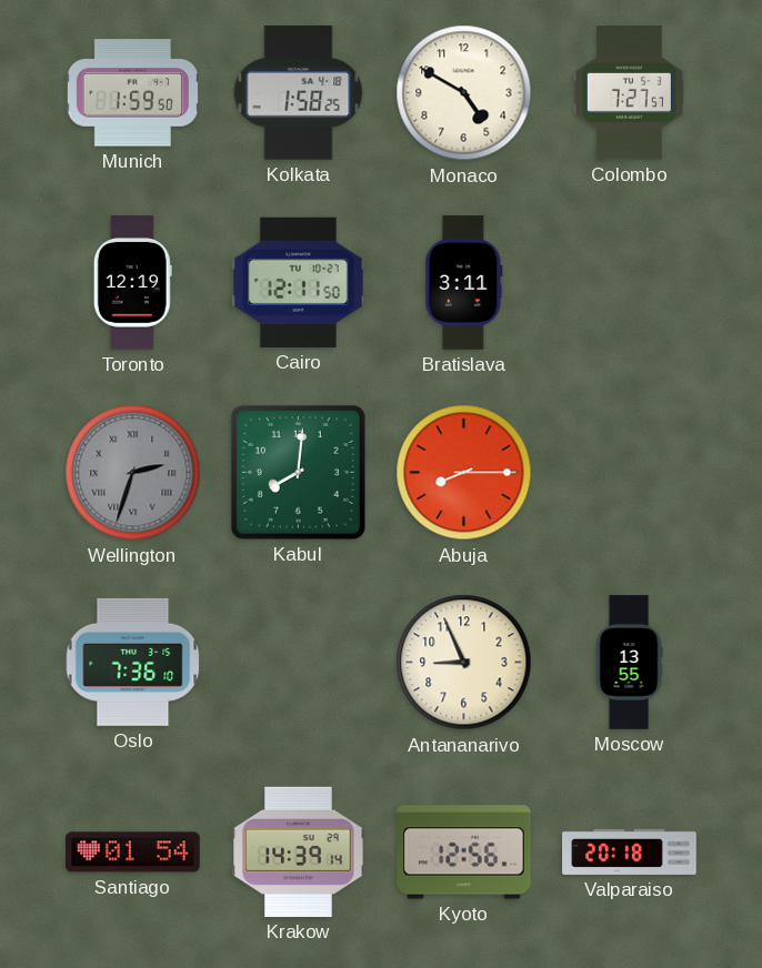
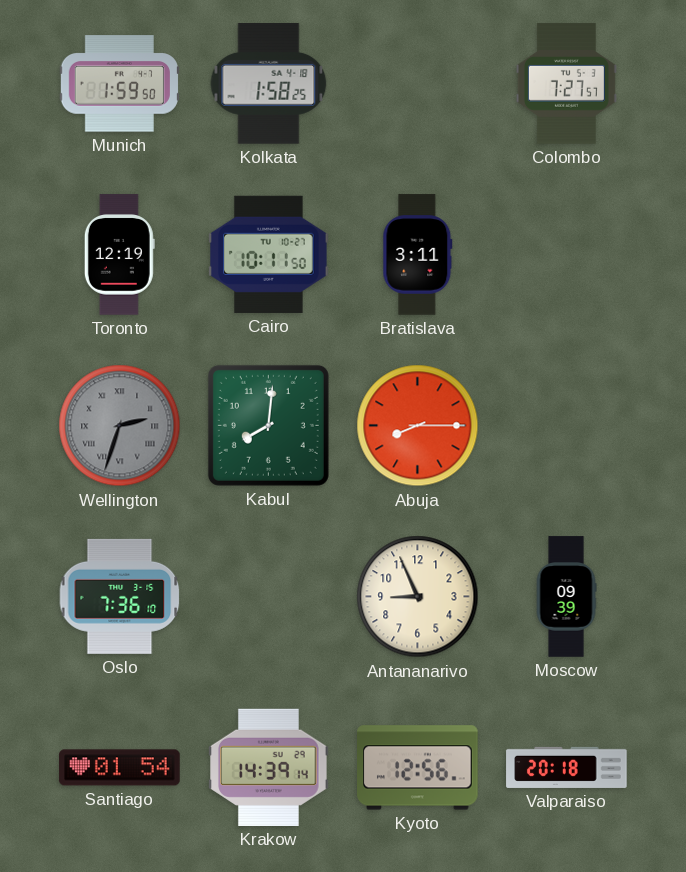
Monaco: 4:50 -> none (464, 93)
Cairo: 12:11 -> 10:11 (269, 254)
Moscow: 13:55 -> 09:39 (566, 597)
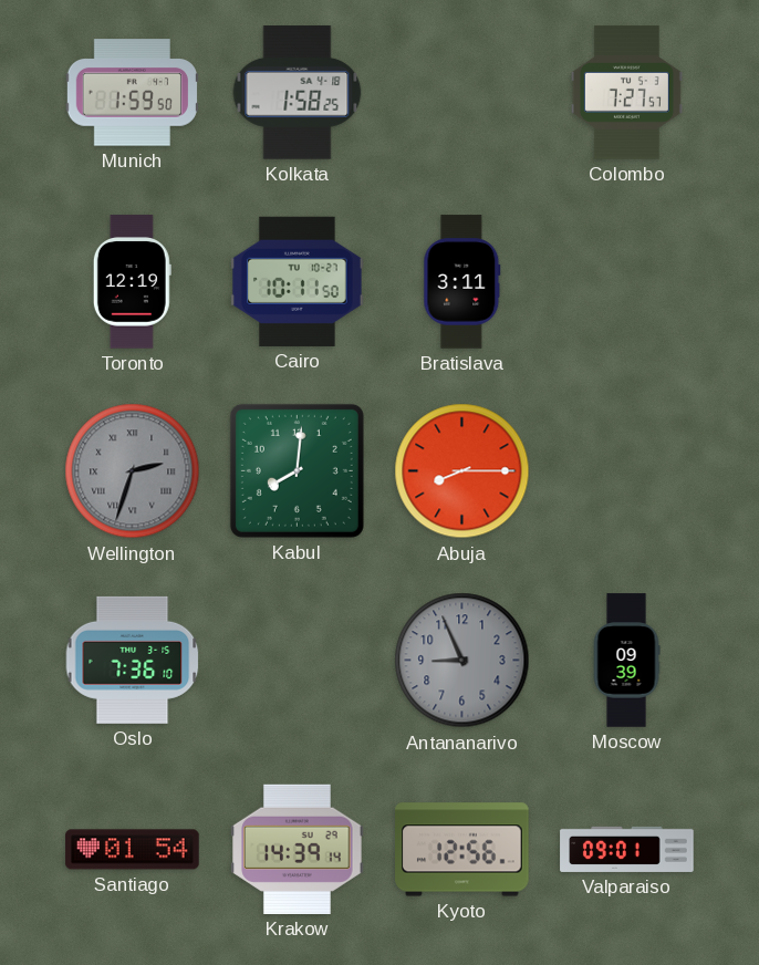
Antananarivo dial: cream -> grey (462, 661)
Valparaiso: 20:18 -> 09:01 (627, 849)
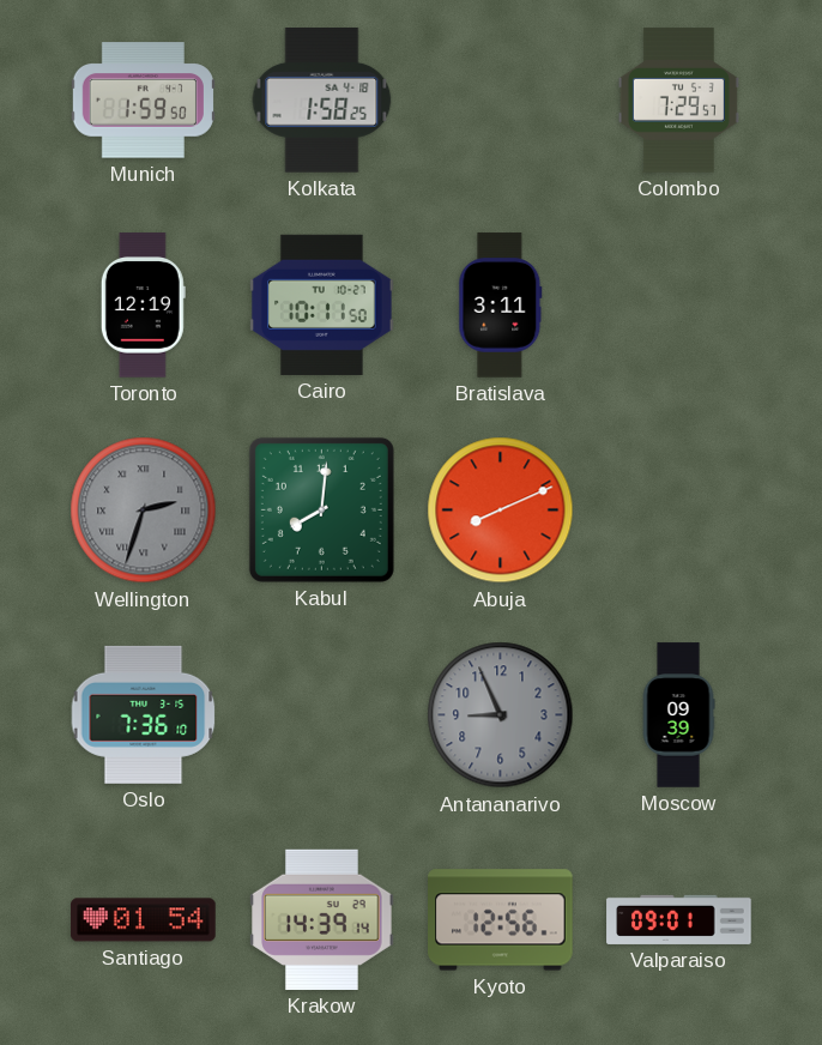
Colombo: 7:27 -> 7:29 (678, 101)
Abuja: 8:15 -> 8:11 (501, 511)
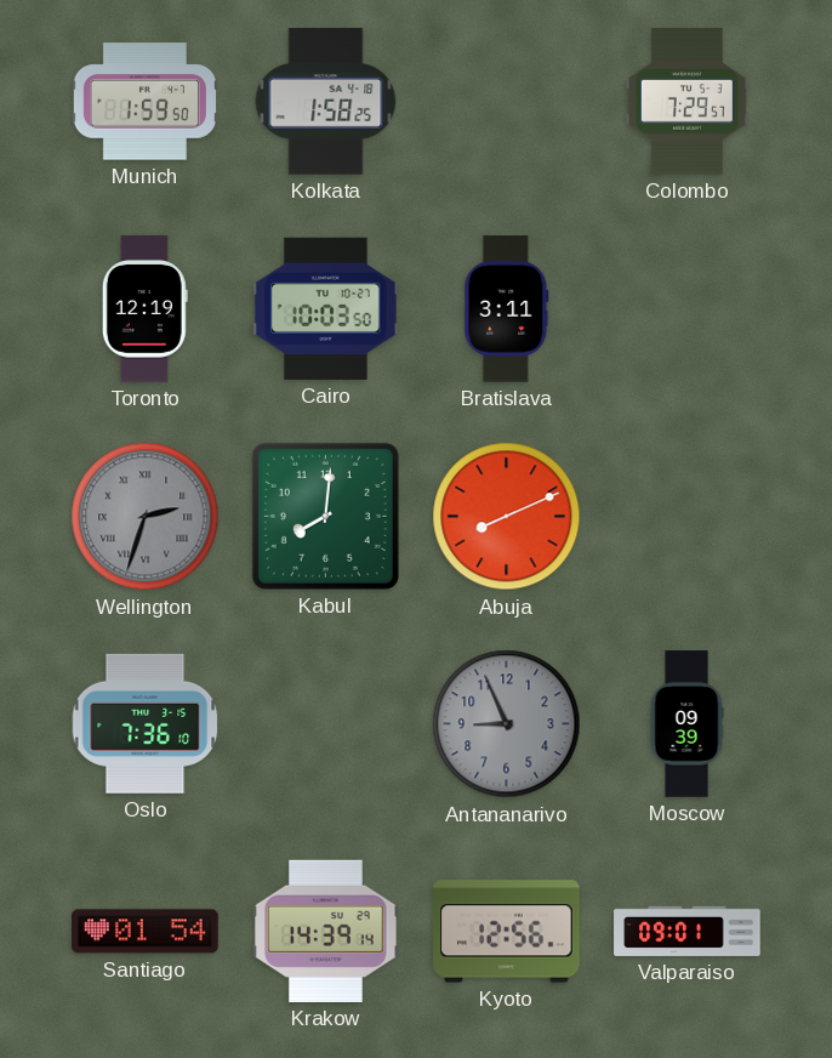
Cairo: 10:11 -> 10:03 (326, 308)
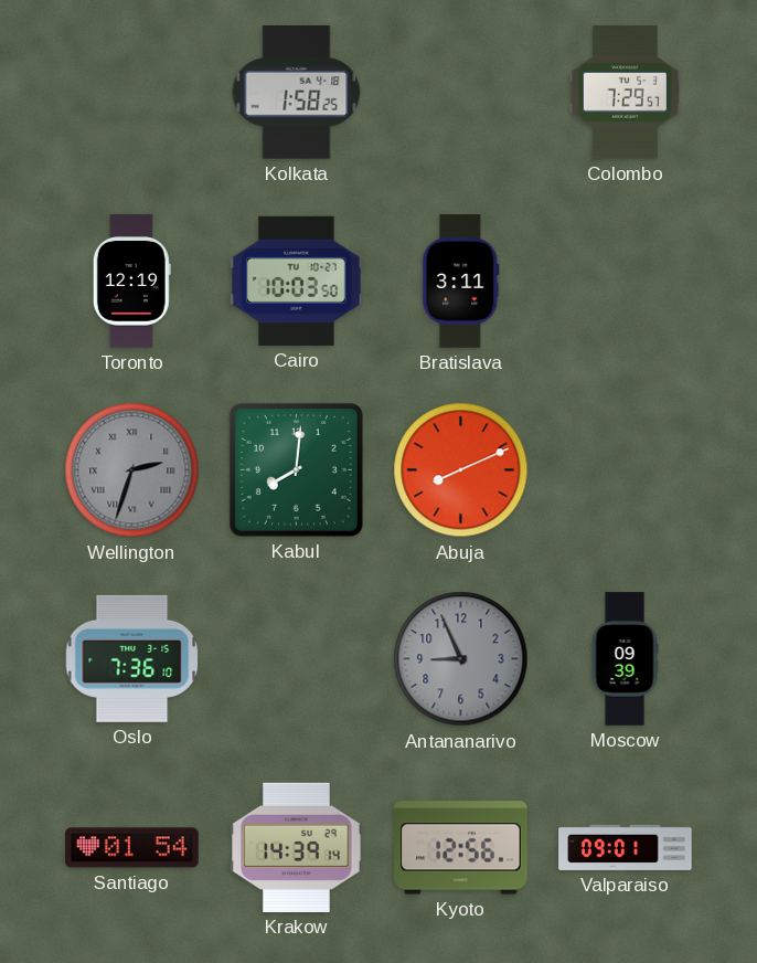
Munich: 1:59 -> none (144, 102)
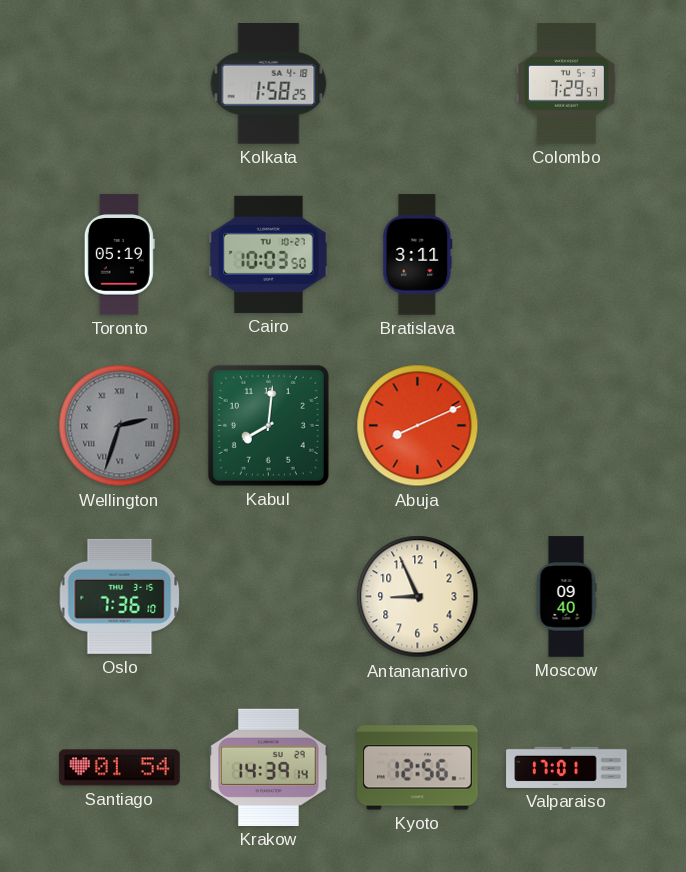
Toronto: 12:19 -> 05:19 (119, 255)
Antananarivo dial: grey -> cream (418, 597)
Moscow: 09:39 -> 09:40 (566, 597)
Valparaiso: 09:01 -> 17:01 (567, 767)
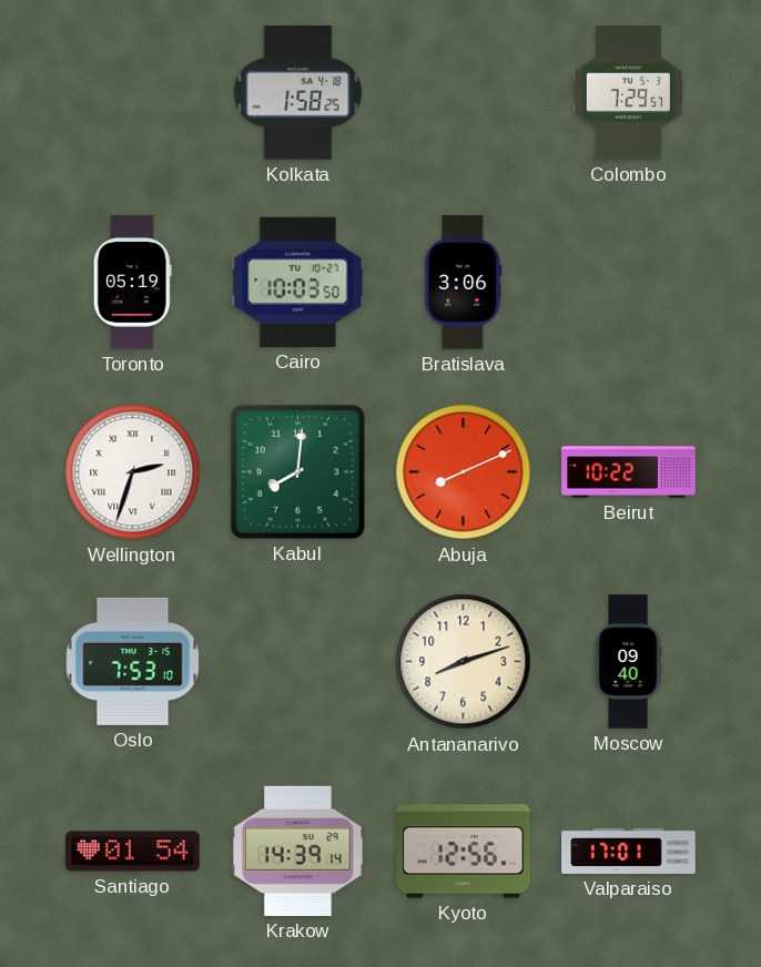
Bratislava: 3:11 -> 3:06 (464, 283)
Wellington dial: grey -> white (133, 472)
Beirut: none -> 10:22 (629, 472)
Oslo: 7:36 -> 7:53 (133, 661)
Antananarivo: 8:56 -> 8:12 (464, 662)
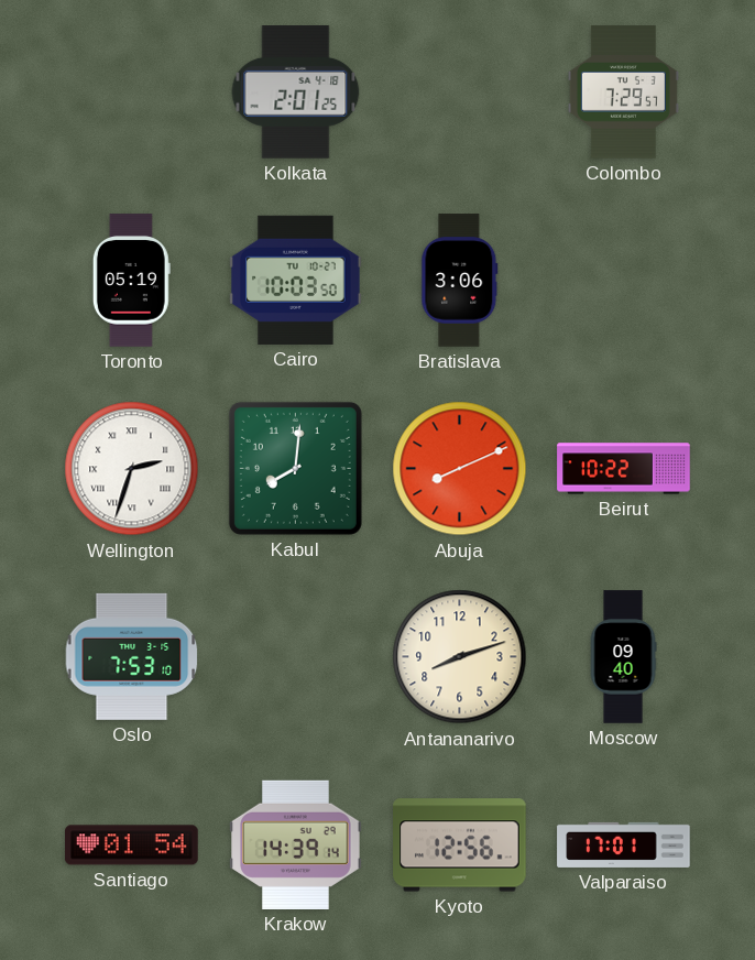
Kolkata: 1:58 -> 2:01 (296, 92)
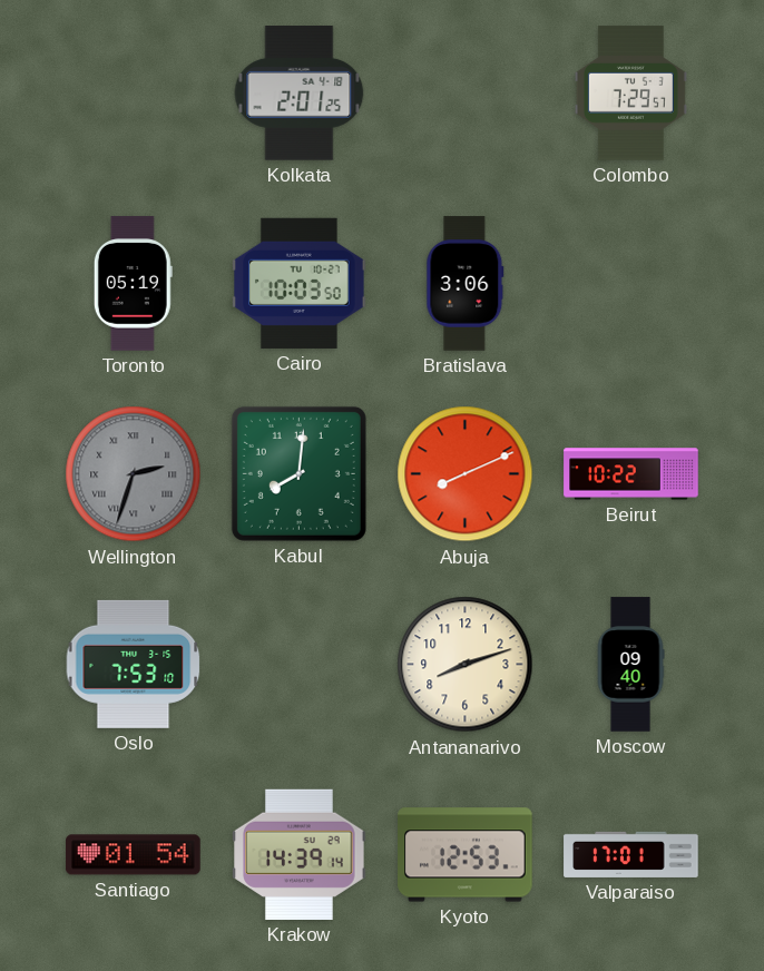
Wellington dial: white -> grey (134, 474)
Kyoto: 12:56 -> 12:53 (466, 855)
